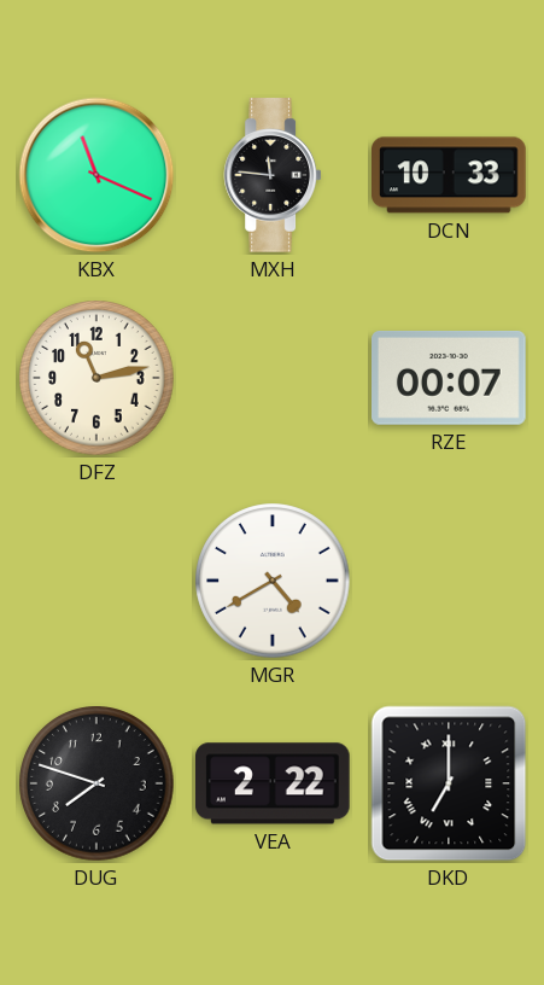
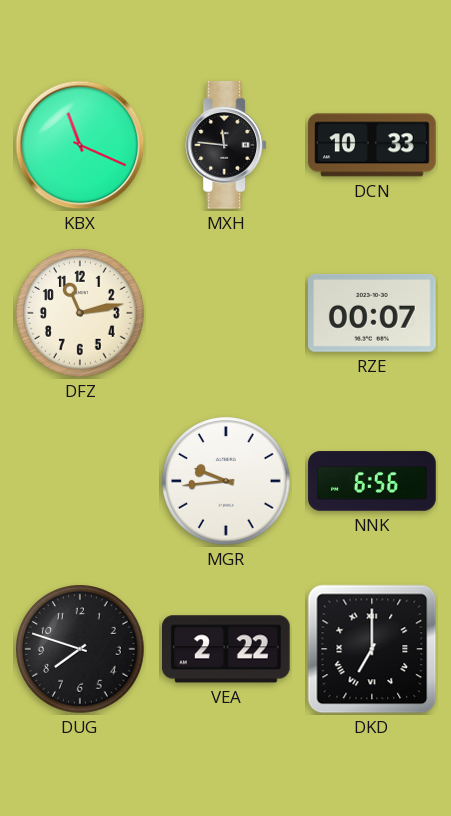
MGR: 4:40 -> 9:44 (226, 481)
NNK: none -> 6:56 (372, 481)
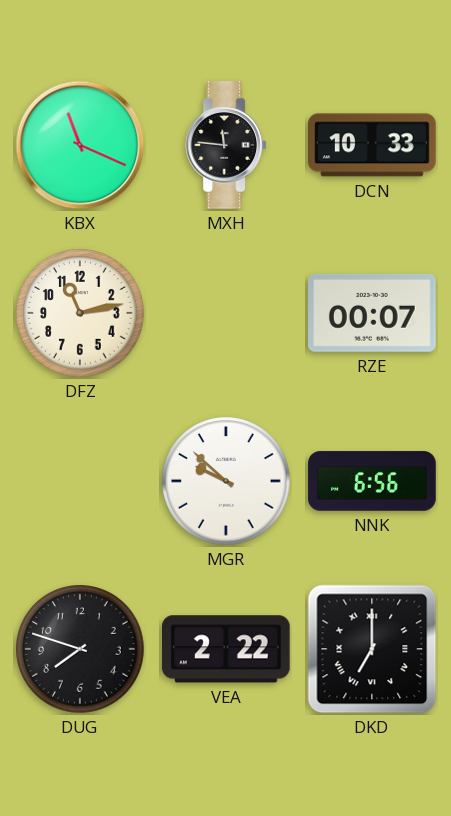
MGR: 9:44 -> 9:52 (226, 481)
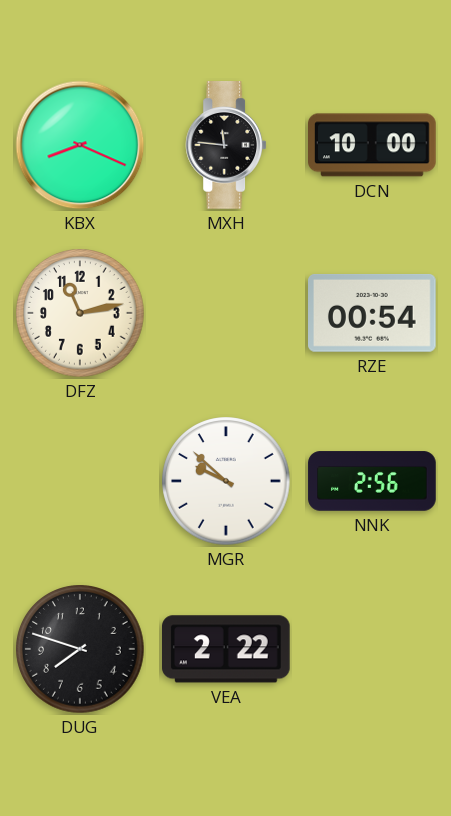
KBX: 11:19 -> 8:19 (80, 145)
DCN: 10:33 -> 10:00 (373, 145)
RZE: 00:07 -> 00:54 (373, 313)
NNK: 6:56 -> 2:56 (372, 481)
DKD: 7:00 -> none (372, 649)
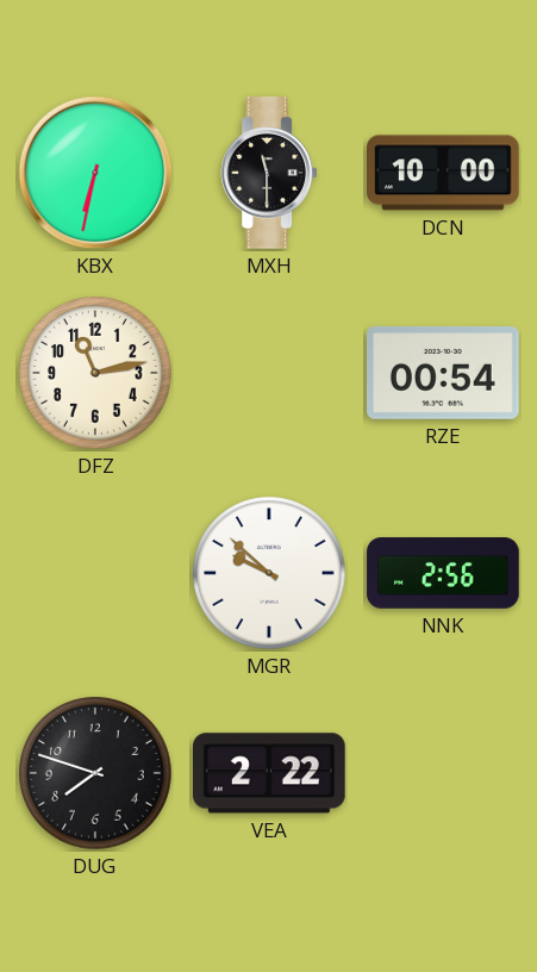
KBX: 8:19 -> 6:32 (95, 173)
MXH: 11:46 -> 11:30 (269, 173)
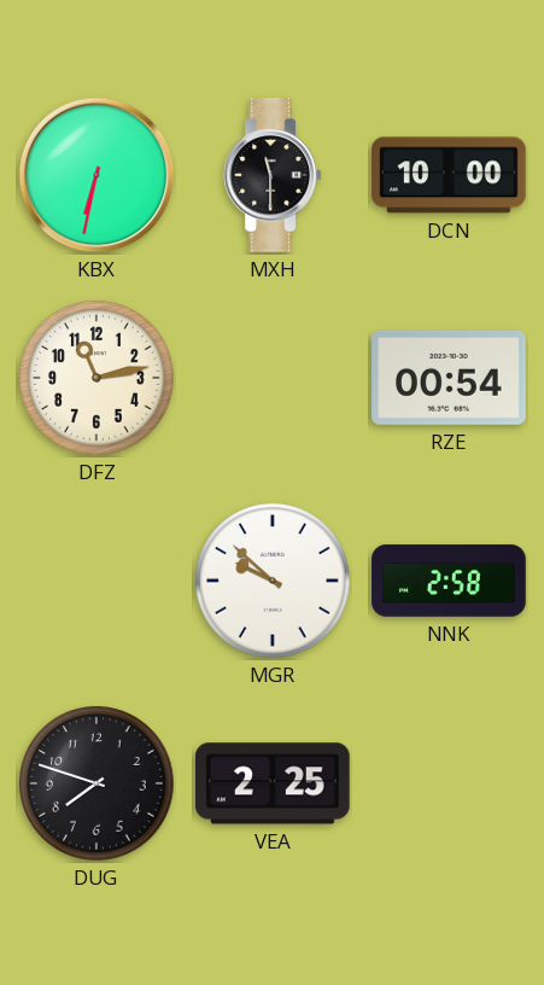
NNK: 2:56 -> 2:58 (449, 581)
VEA: 2:22 -> 2:25 (274, 783)
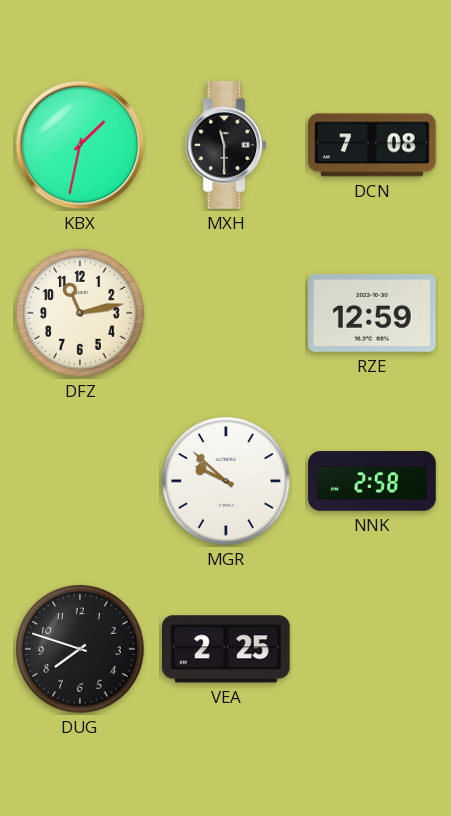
KBX: 6:32 -> 1:32 (80, 145)
DCN: 10:00 -> 7:08 (373, 145)
RZE: 00:54 -> 12:59 (373, 313)
